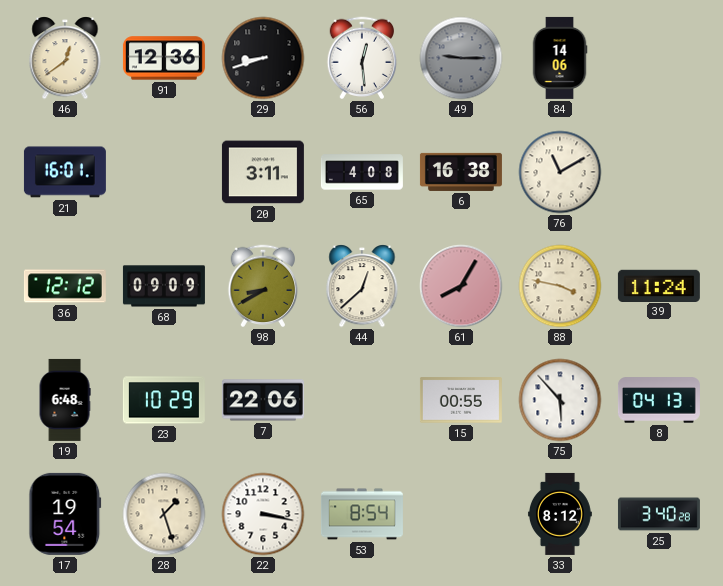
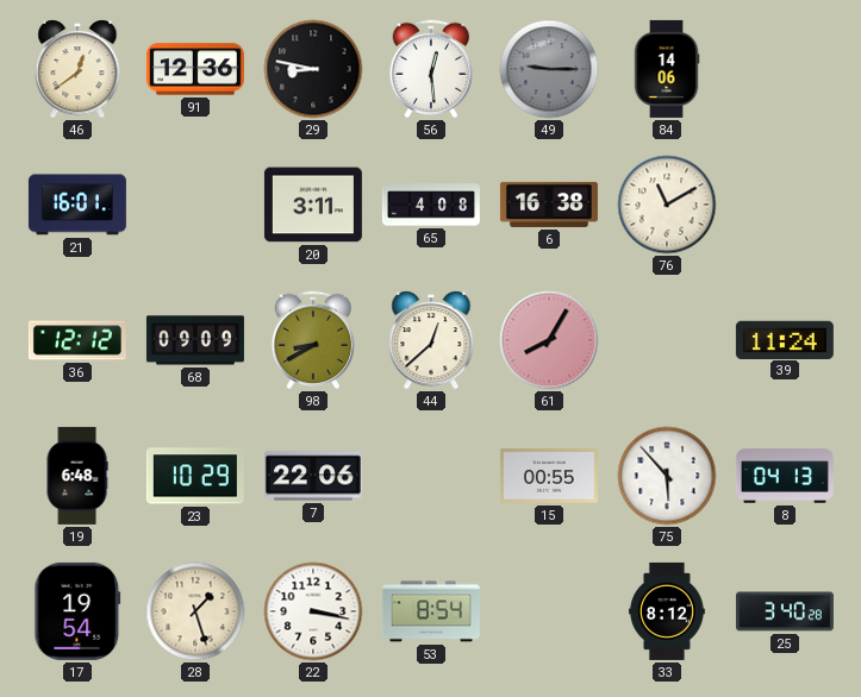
29: 8:42 -> 8:47 (313, 69)
88: 3:47 -> none (560, 286)
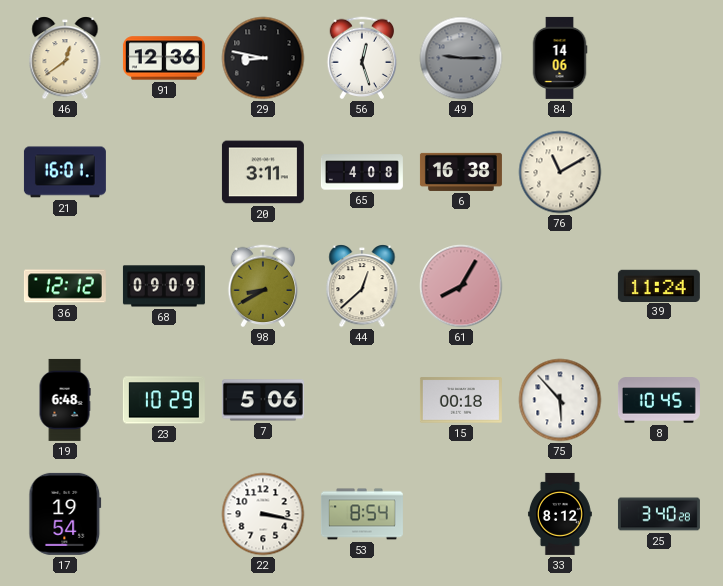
56: 12:29 -> 12:27 (362, 58)
7: 22:06 -> 5:06 (263, 400)
15: 00:55 -> 00:18 (461, 400)
8: 04:13 -> 10:45 (659, 400)
28: 1:27 -> none (195, 611)
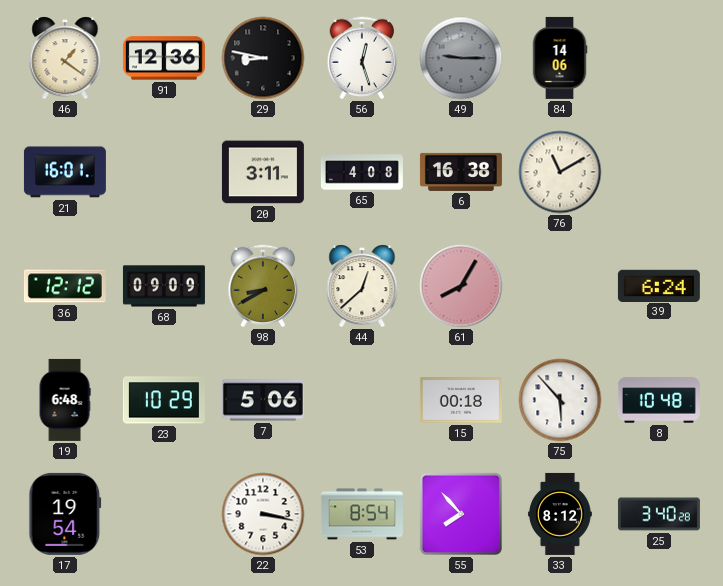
46: 12:39 -> 1:21 (65, 58)
39: 11:24 -> 6:24 (659, 285)
8: 10:45 -> 10:48 (659, 400)
55: none -> 7:53 (461, 514)
